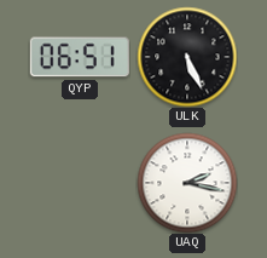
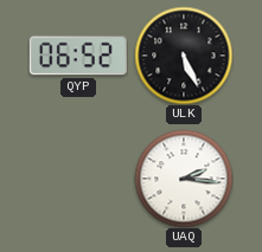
QYP: 06:51 -> 06:52 (78, 56)
UAQ: 2:17 -> 2:16 (184, 179)
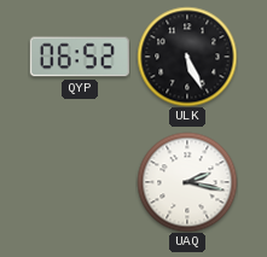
UAQ: 2:16 -> 2:17 (187, 182)
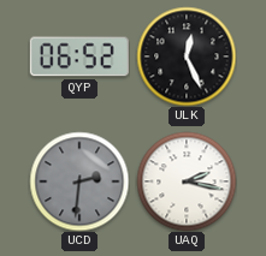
ULK: 5:26 -> 12:26 (187, 56)
UCD: none -> 2:31 (79, 181)
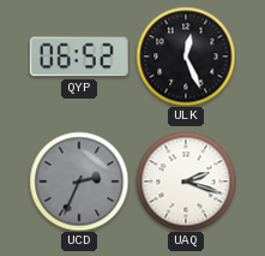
UCD: 2:31 -> 2:34 (79, 181)
UAQ: 2:17 -> 2:18 (186, 181)
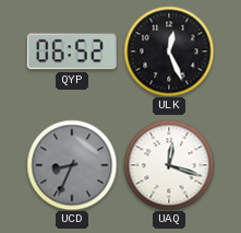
UCD: 2:34 -> 8:34 (72, 165)
UAQ: 2:18 -> 12:18 (169, 165)
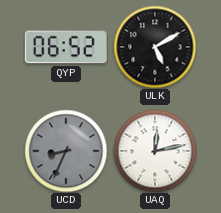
ULK: 12:26 -> 5:10 (155, 47)
UAQ: 12:18 -> 12:13 (155, 151)
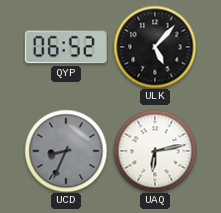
ULK: 5:10 -> 5:07 (155, 47)
UAQ: 12:13 -> 6:13 (155, 151)
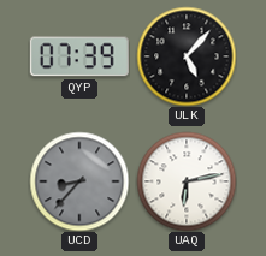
QYP: 06:52 -> 07:39 (79, 56)
UCD: 8:34 -> 8:37 (79, 181)
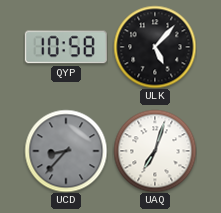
QYP: 07:39 -> 10:58 (66, 47)
UAQ: 6:13 -> 7:03 (155, 151)
